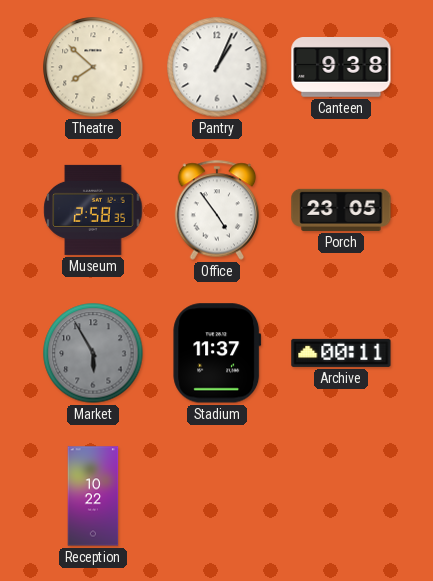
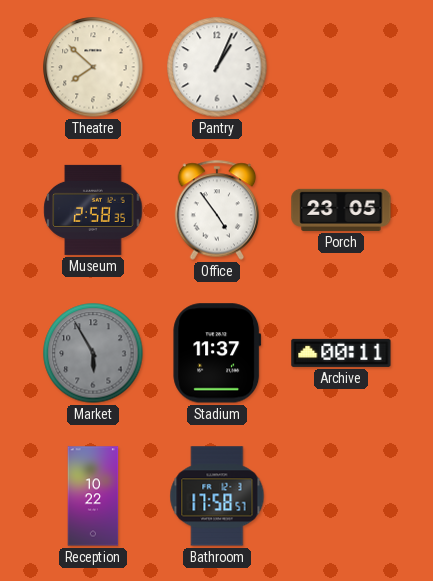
Canteen: 9:38 -> none (341, 68)
Bathroom: none -> 17:58 (217, 496)
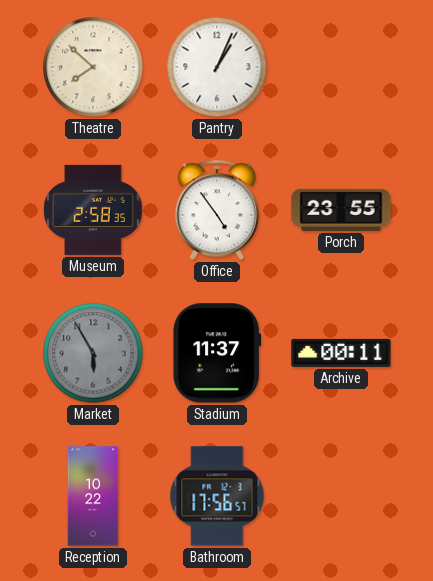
Porch: 23:05 -> 23:55 (341, 210)
Bathroom: 17:58 -> 17:56 (217, 496)
